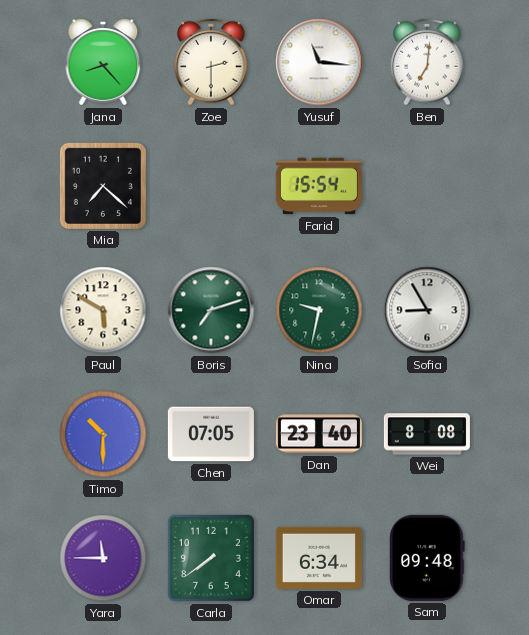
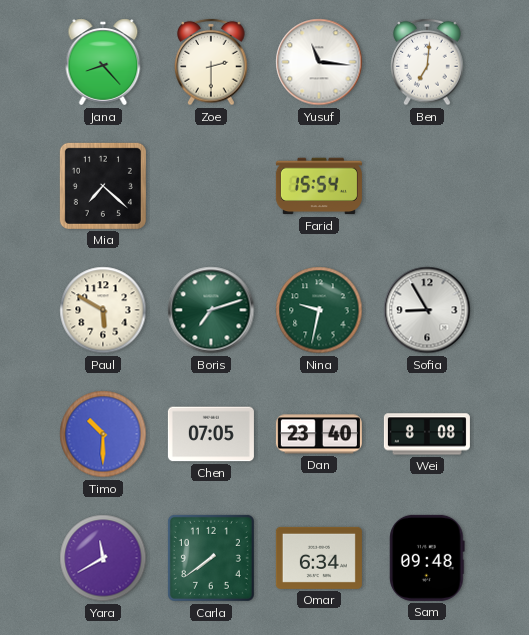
Yara: 11:45 -> 11:40 (103, 558)
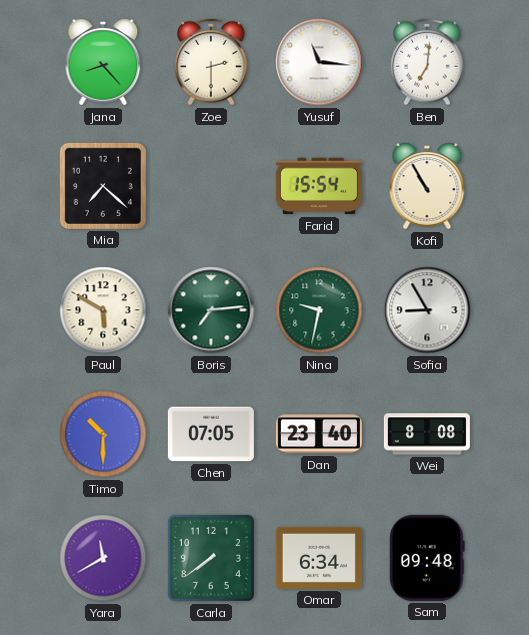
Kofi: none -> 10:55 (427, 186)
Boris: 7:12 -> 7:14 (211, 310)
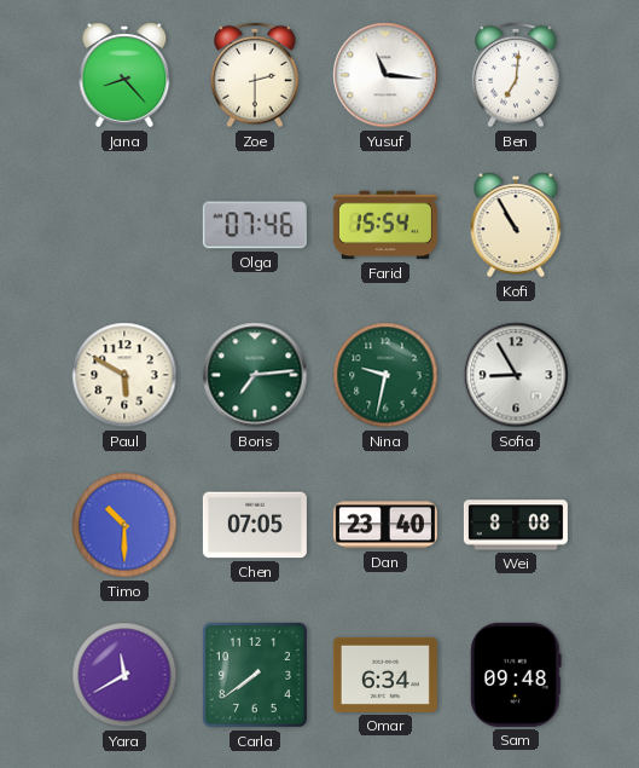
Mia: 7:22 -> none (103, 186)
Olga: none -> 07:46 (255, 225)
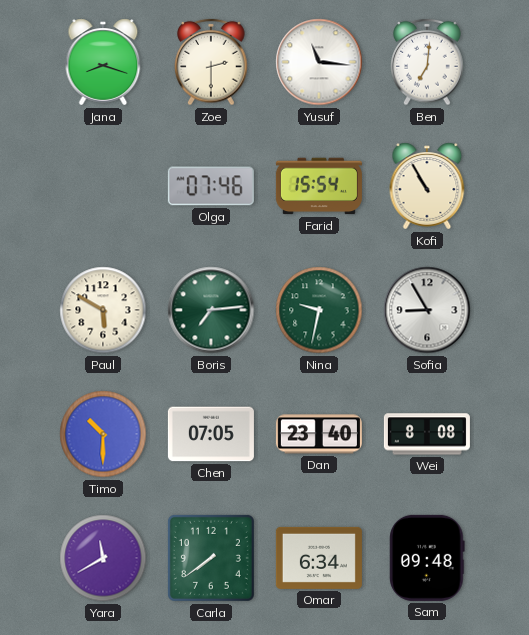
Jana: 8:23 -> 8:18 (103, 62)
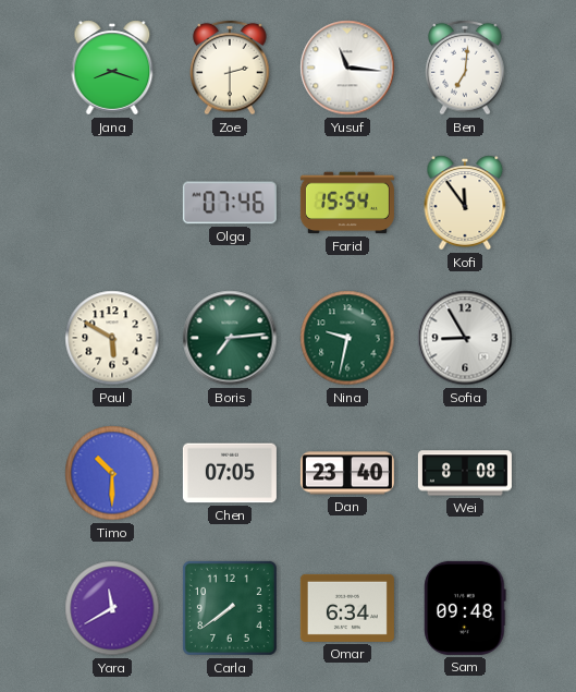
Kofi: 10:55 -> 11:54 (465, 203)
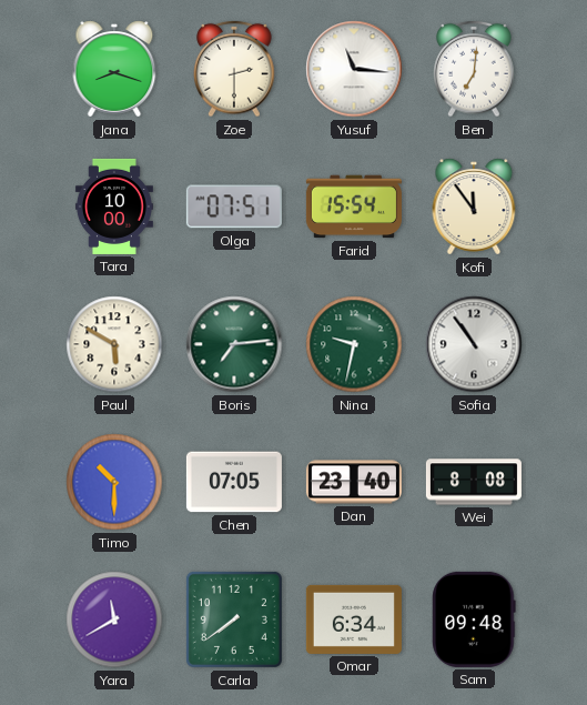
Tara: none -> 10:00 (114, 207)
Olga: 07:46 -> 07:51 (234, 207)
Sofia: 8:55 -> 10:54 (474, 344)
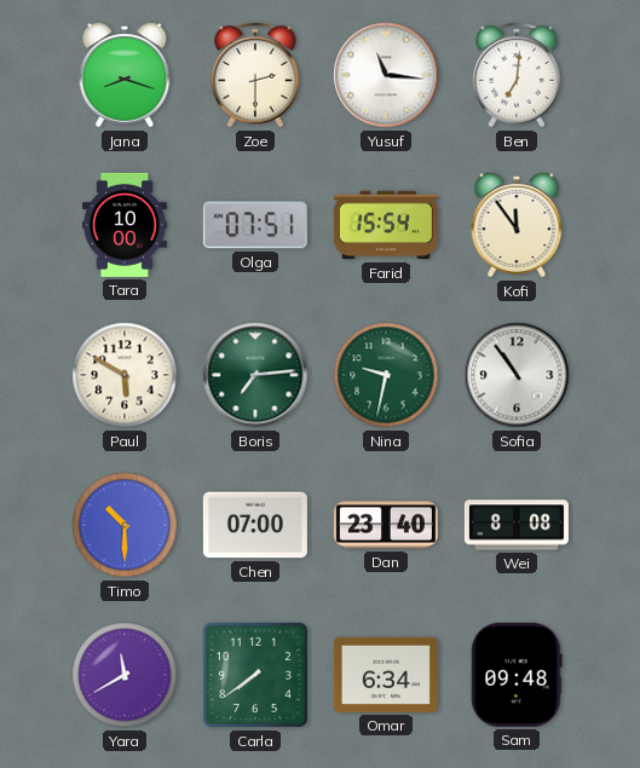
Chen: 07:05 -> 07:00 (255, 525)
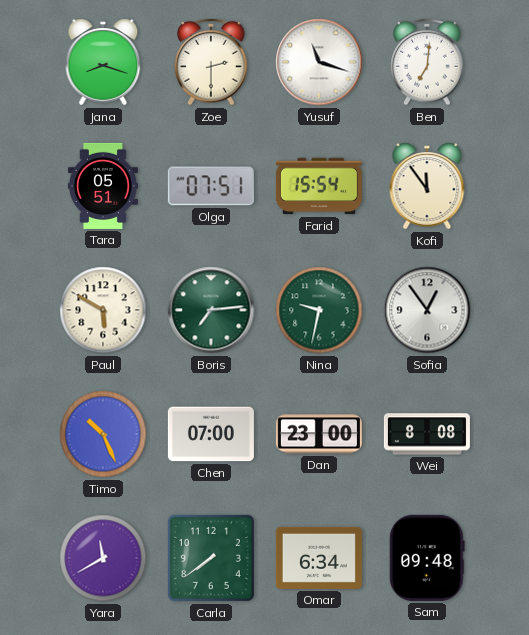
Yusuf: 11:16 -> 11:18 (319, 62)
Tara: 10:00 -> 05:51 (103, 186)
Sofia: 10:54 -> 12:54 (427, 310)
Timo: 10:30 -> 10:26 (103, 434)
Dan: 23:40 -> 23:00 (319, 434)
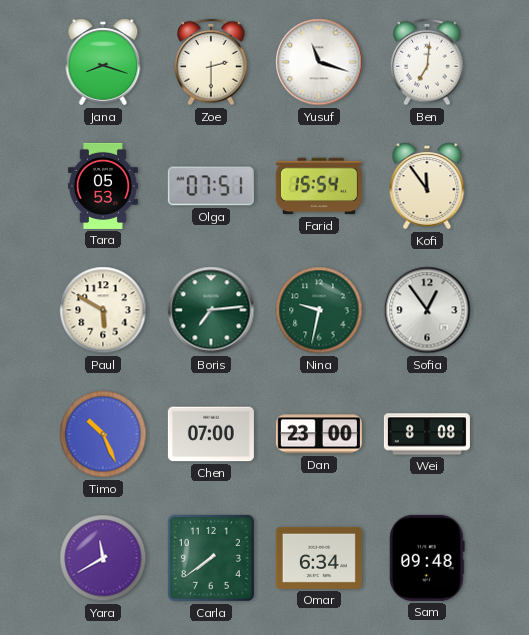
Tara: 05:51 -> 05:53 (103, 186)
